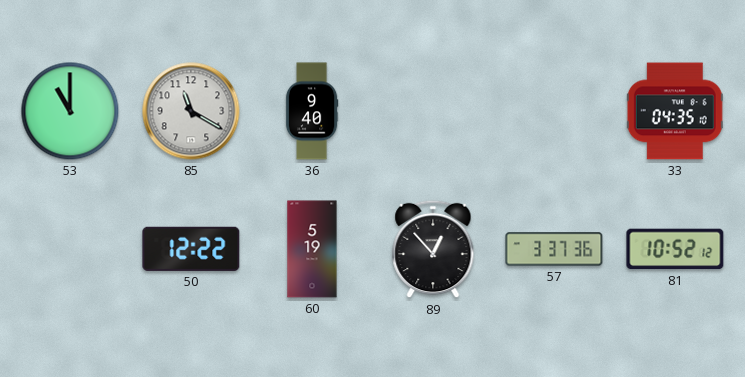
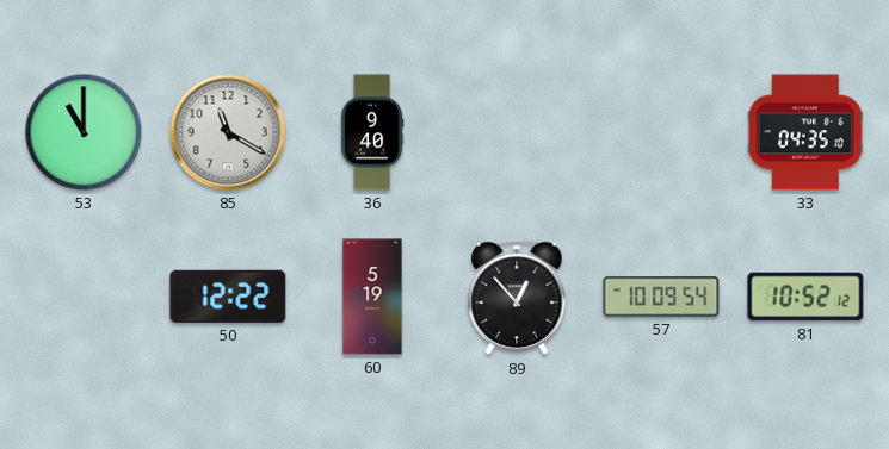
57: 3:37 -> 10:09 (661, 297)
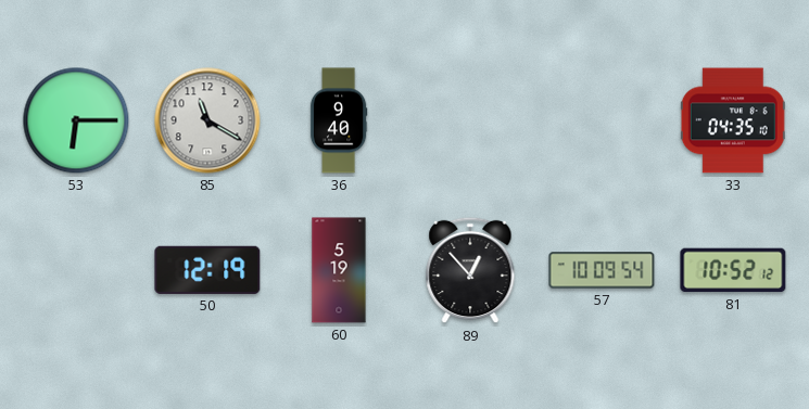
53: 11:00 -> 6:15 (76, 120)
50: 12:22 -> 12:19 (207, 270)
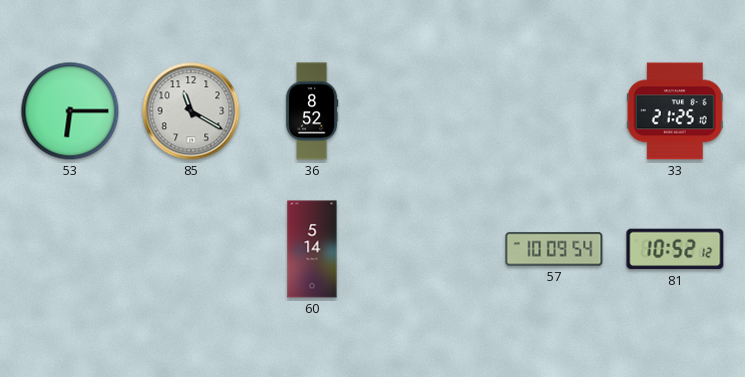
36: 9:40 -> 8:52 (312, 111)
33: 04:35 -> 21:25 (675, 111)
50: 12:19 -> none (207, 270)
60: 5:19 -> 5:14 (312, 249)
89: 12:53 -> none (470, 270)
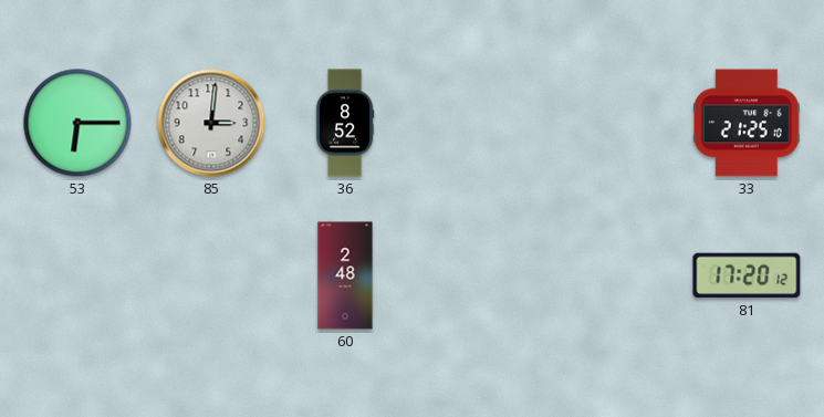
85: 11:20 -> 3:01 (211, 123)
60: 5:14 -> 2:48 (345, 275)
57: 10:09 -> none (554, 249)
81: 10:52 -> 17:20 (747, 275)
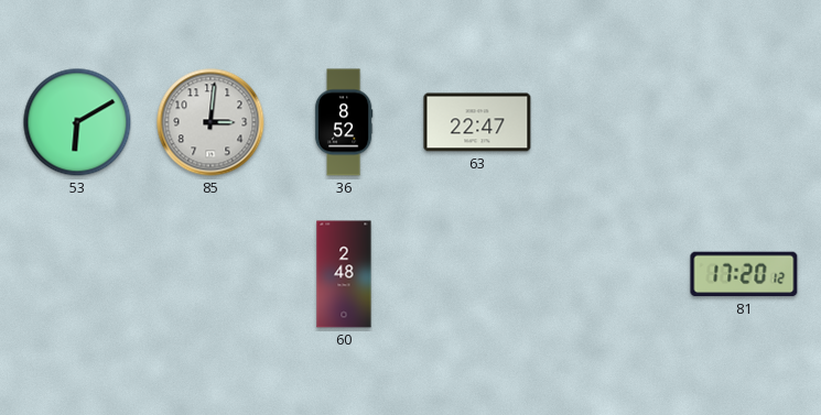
53: 6:15 -> 6:10 (77, 122)
63: none -> 22:47 (477, 122)
33: 21:25 -> none (747, 123)
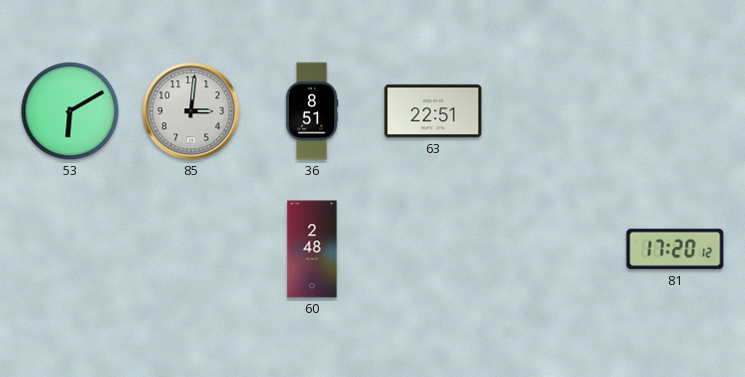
36: 8:52 -> 8:51 (312, 111)
63: 22:47 -> 22:51 (433, 111)
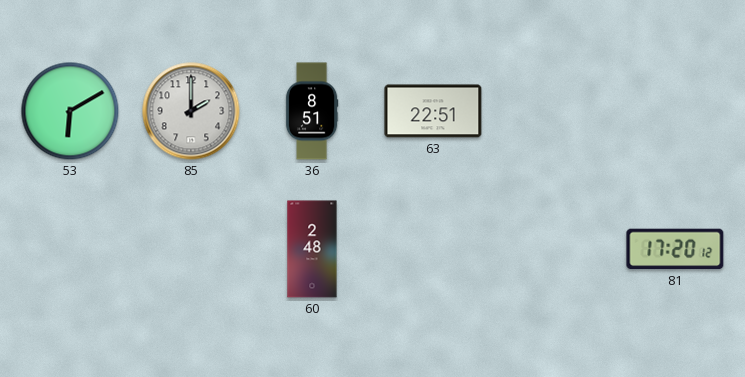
85: 3:01 -> 2:00 (191, 111)
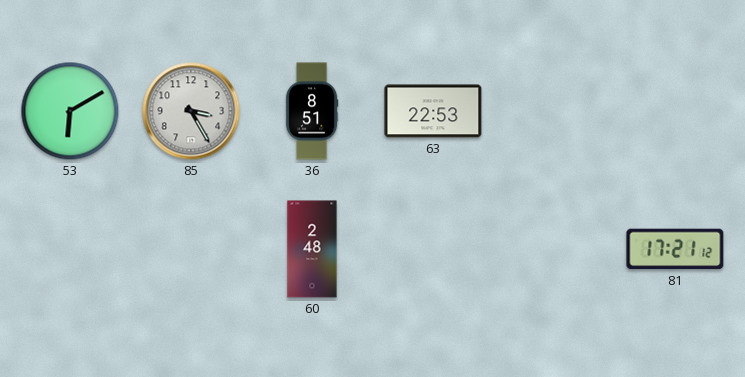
85: 2:00 -> 3:25 (191, 111)
63: 22:51 -> 22:53 (433, 111)
81: 17:20 -> 17:21 (675, 249)
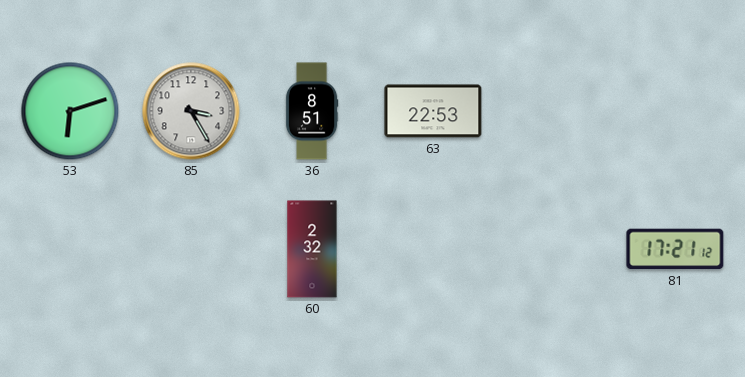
53: 6:10 -> 6:12 (70, 111)
60: 2:48 -> 2:32 (312, 249)
